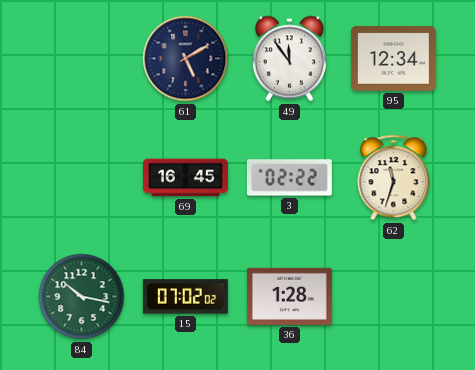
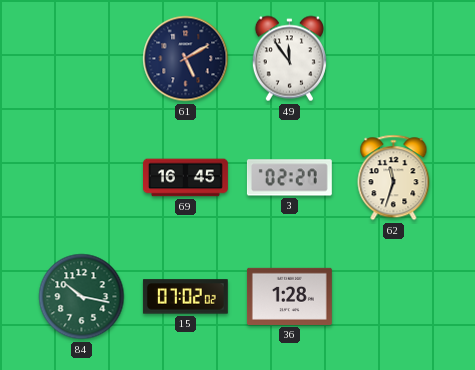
95: 12:34 -> none (393, 59)
3: 02:22 -> 02:27 (289, 178)
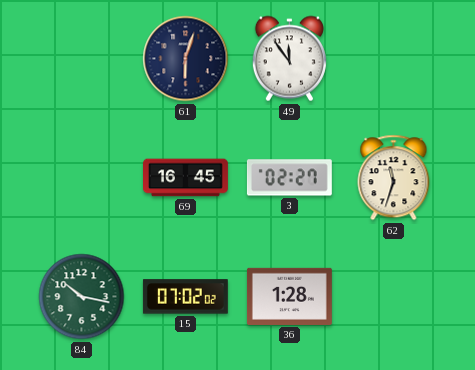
61: 5:10 -> 6:03 (186, 59)
